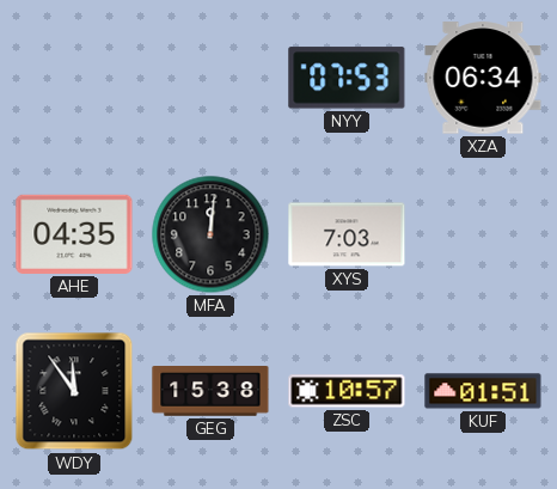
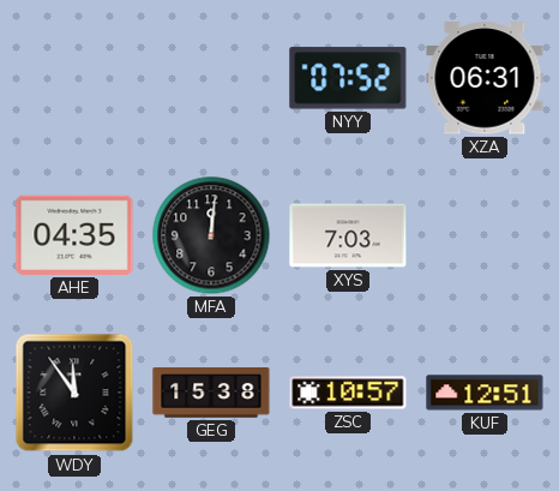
NYY: 07:53 -> 07:52 (348, 78)
XZA: 06:34 -> 06:31 (485, 78)
KUF: 01:51 -> 12:51 (485, 393)
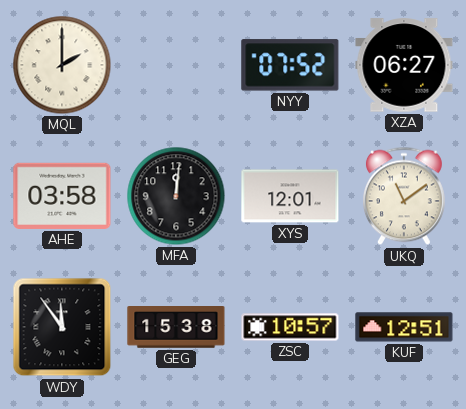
MQL: none -> 2:00 (62, 65)
XZA: 06:31 -> 06:27 (404, 65)
AHE: 04:35 -> 03:58 (62, 196)
XYS: 7:03 -> 12:01 (290, 196)
UKQ: none -> 11:09 (404, 196)
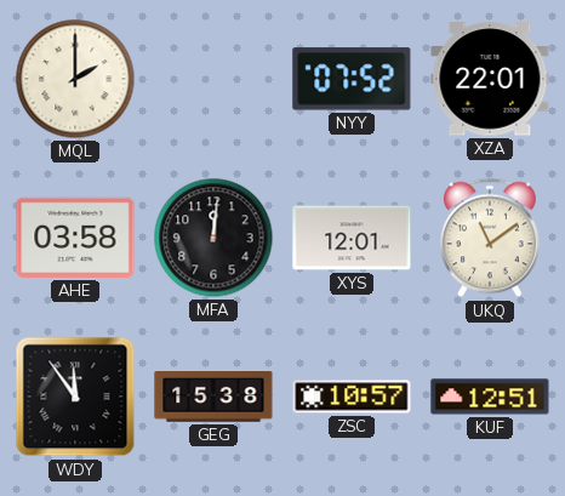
XZA: 06:27 -> 22:01 (490, 79)
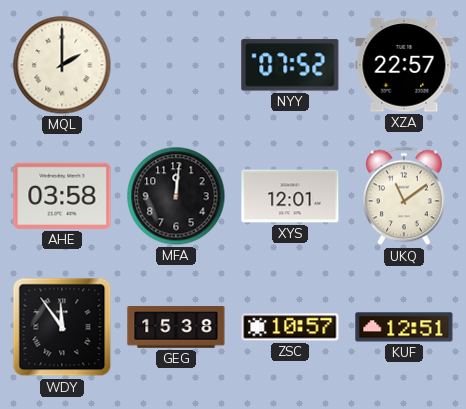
XZA: 22:01 -> 22:57 (404, 65)
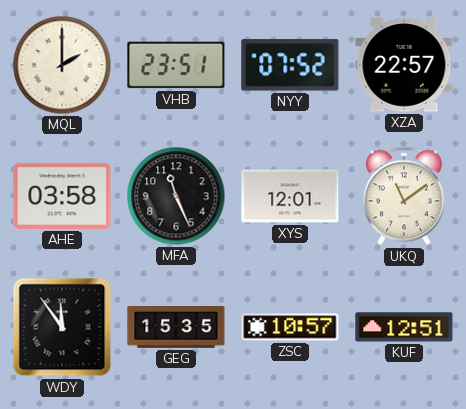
VHB: none -> 23:51 (176, 65)
MFA: 12:01 -> 11:26 (176, 196)
GEG: 15:38 -> 15:35 (176, 328)
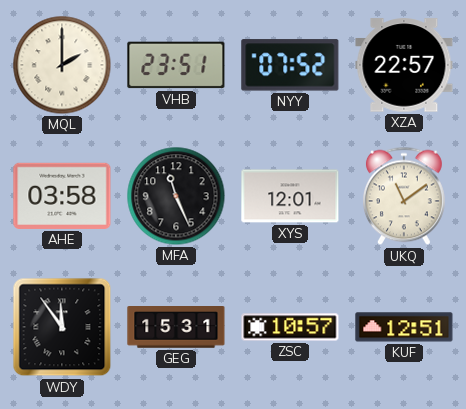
GEG: 15:35 -> 15:31 (176, 328)
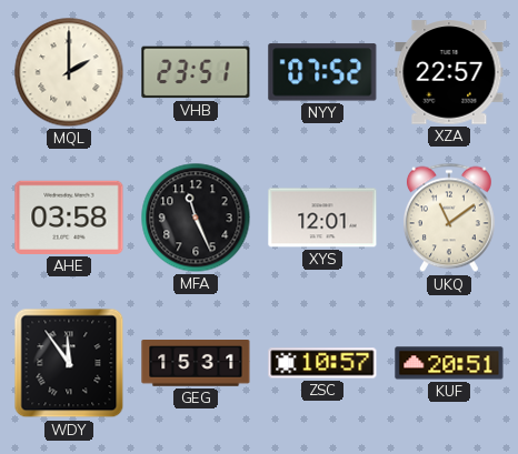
KUF: 12:51 -> 20:51 (449, 363)
